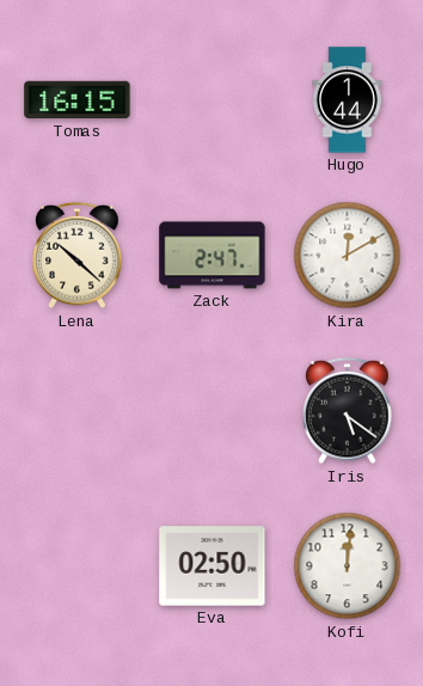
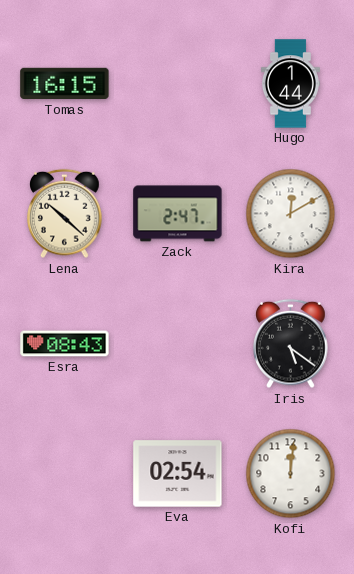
Esra: none -> 08:43 (65, 344)
Eva: 02:50 -> 02:54 (178, 474)
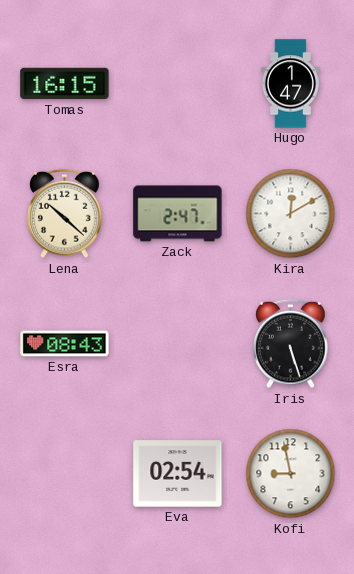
Hugo: 1:44 -> 1:47 (290, 84)
Iris: 5:21 -> 5:27 (291, 344)
Kofi: 12:01 -> 8:58 (291, 474)
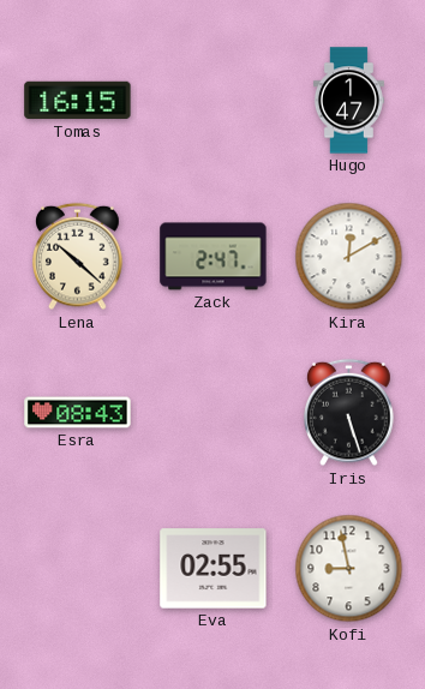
Eva: 02:54 -> 02:55 (214, 569)
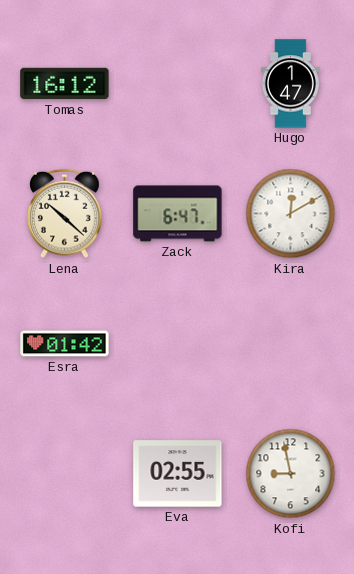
Tomas: 16:15 -> 16:12 (65, 84)
Zack: 2:47 -> 6:47 (178, 214)
Esra: 08:43 -> 01:42 (65, 344)
Iris: 5:27 -> none (349, 413)
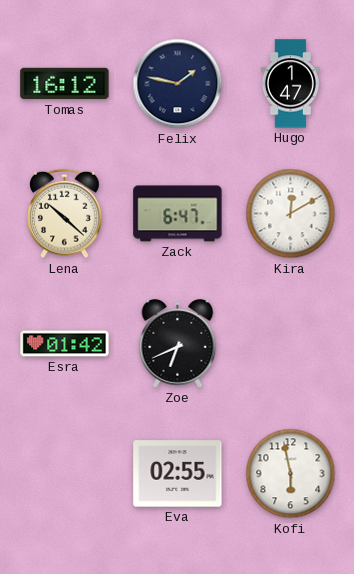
Felix: none -> 1:47 (178, 84)
Zoe: none -> 6:41 (178, 343)
Kofi: 8:58 -> 5:58 (291, 474)
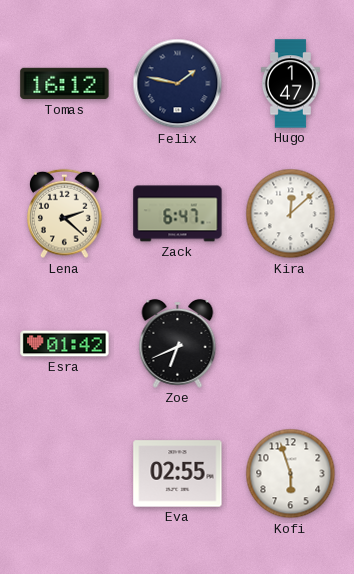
Lena: 10:22 -> 2:22 (65, 214)
Kira: 12:10 -> 12:08 (291, 214)
Kofi: 5:58 -> 5:57 (291, 474)
